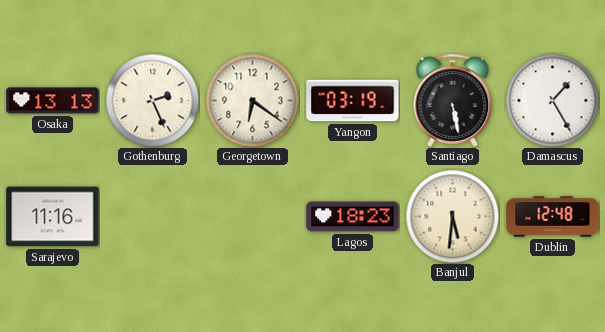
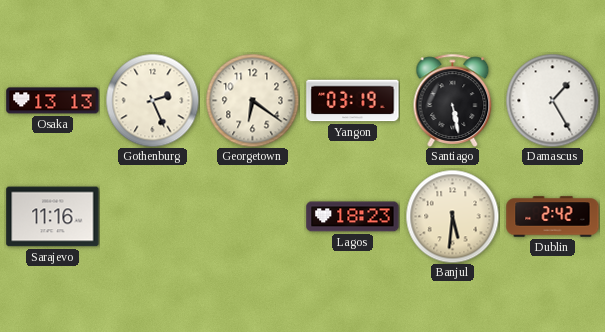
Dublin: 12:48 -> 2:42 (553, 217)
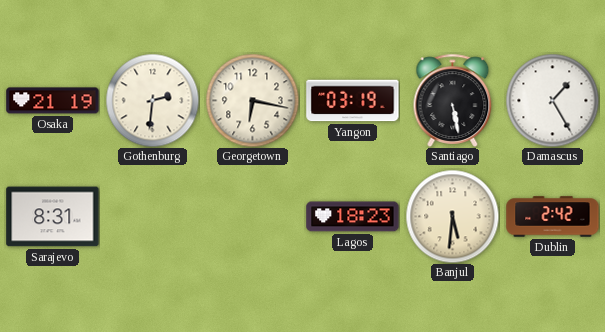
Osaka: 13:13 -> 21:19 (53, 101)
Gothenburg: 2:26 -> 2:31 (152, 100)
Georgetown: 6:21 -> 6:17 (252, 100)
Sarajevo: 11:16 -> 8:31 (53, 217)
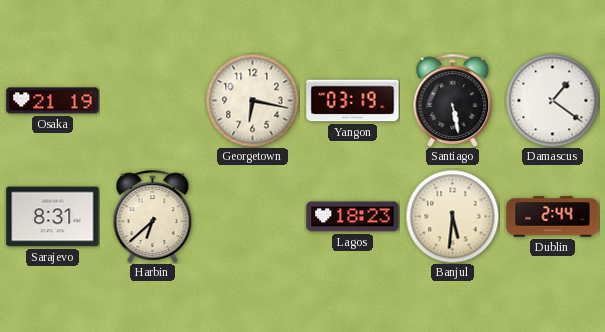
Gothenburg: 2:31 -> none (152, 100)
Damascus: 1:25 -> 1:21 (552, 100)
Harbin: none -> 6:38 (153, 216)
Dublin: 2:42 -> 2:44 (553, 217)
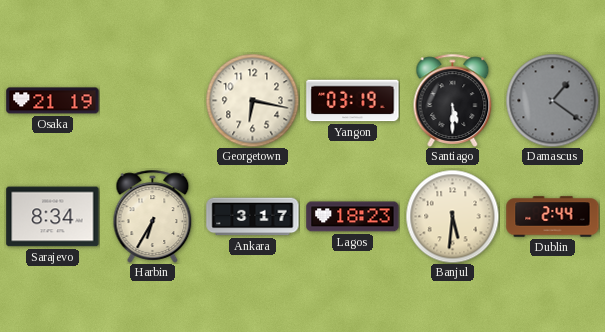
Santiago: 5:28 -> 5:30 (453, 100)
Damascus dial: white -> grey (552, 100)
Sarajevo: 8:31 -> 8:34 (53, 217)
Harbin: 6:38 -> 6:35 (153, 216)
Ankara: none -> 3:17 (253, 217)
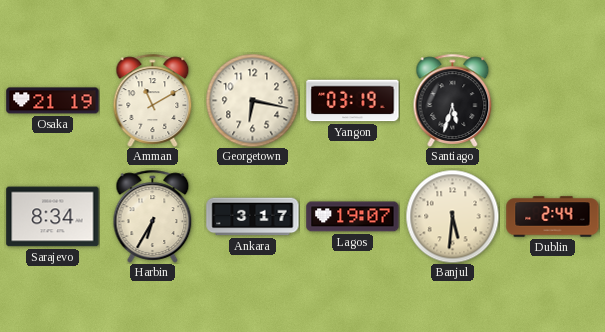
Amman: none -> 11:10 (153, 100)
Santiago: 5:30 -> 5:33 (453, 100)
Damascus: 1:21 -> none (552, 100)
Lagos: 18:23 -> 19:07 (353, 217)
